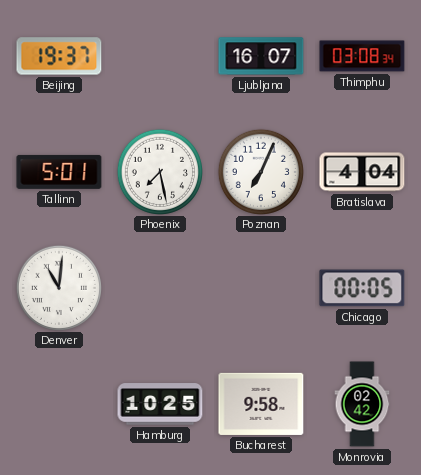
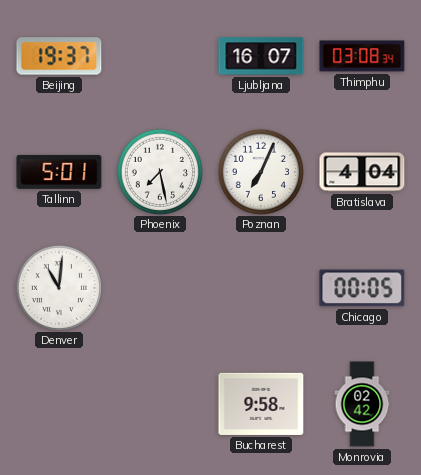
Hamburg: 10:25 -> none (160, 404)
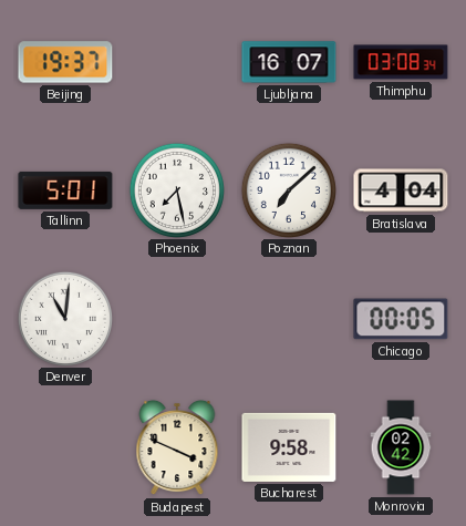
Poznan: 7:04 -> 7:08 (288, 189)
Budapest: none -> 3:49 (177, 447)
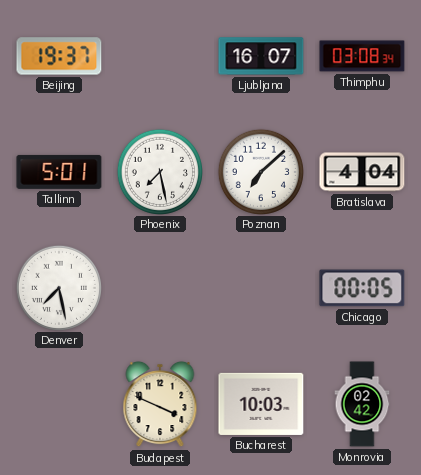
Denver: 11:01 -> 7:28 (58, 287)
Bucharest: 9:58 -> 10:03 (261, 404)
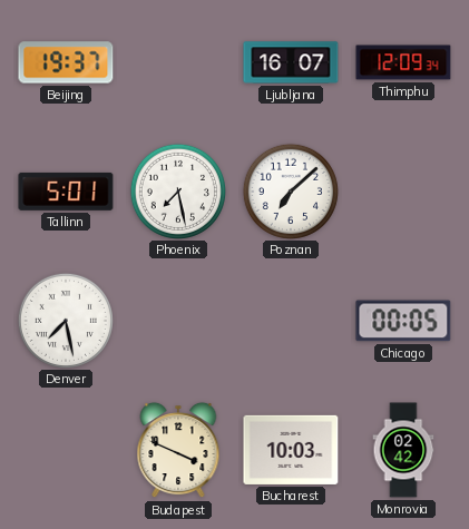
Thimphu: 03:08 -> 12:09 (403, 62)
Bratislava: 4:04 -> none (362, 172)
